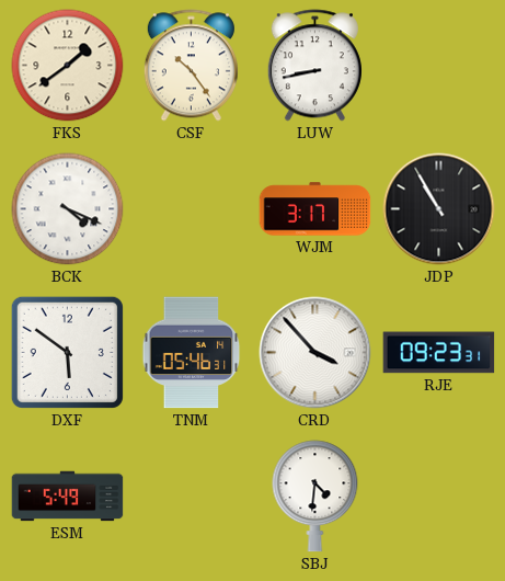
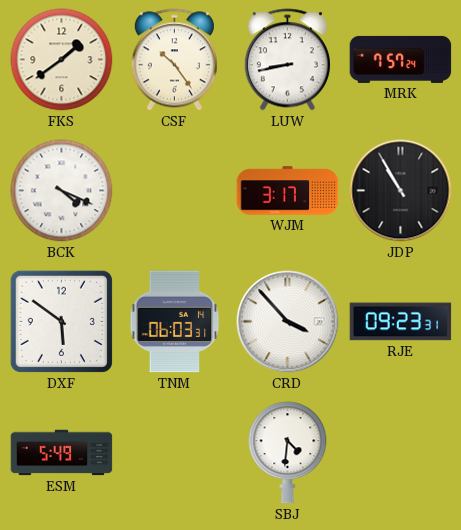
MRK: none -> 7:57 (401, 59)
TNM: 05:46 -> 06:03 (175, 322)
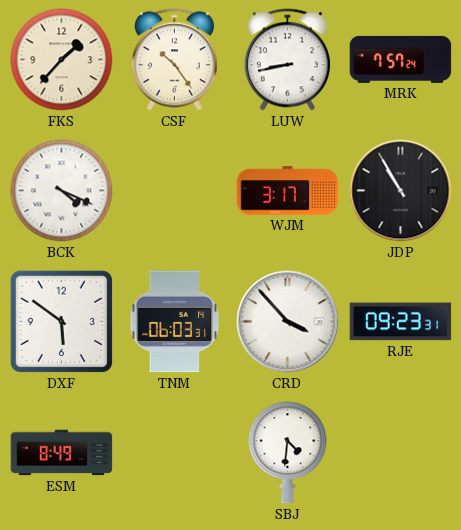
FKS: 1:39 -> 1:37 (62, 60)
ESM: 5:49 -> 8:49 (62, 453)
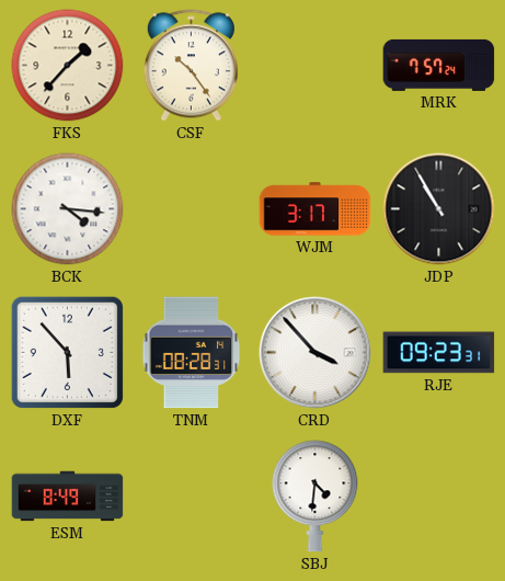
LUW: 8:43 -> none (287, 60)
BCK: 4:19 -> 4:16 (68, 209)
DXF: 5:51 -> 5:53 (67, 352)
TNM: 06:03 -> 08:28 (192, 353)
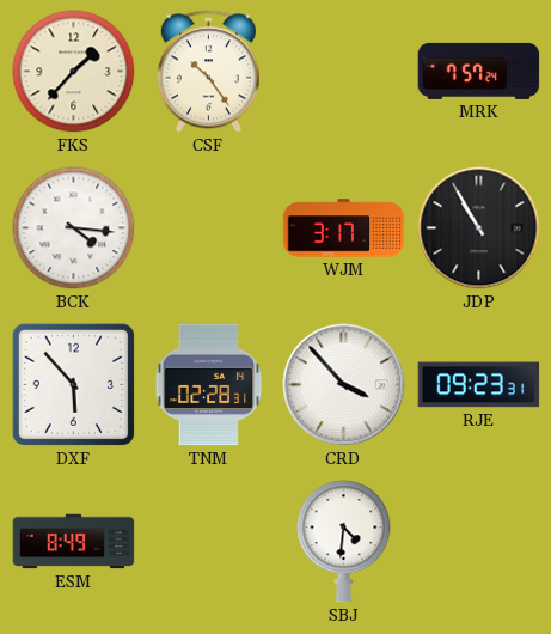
TNM: 08:28 -> 02:28 (209, 385)
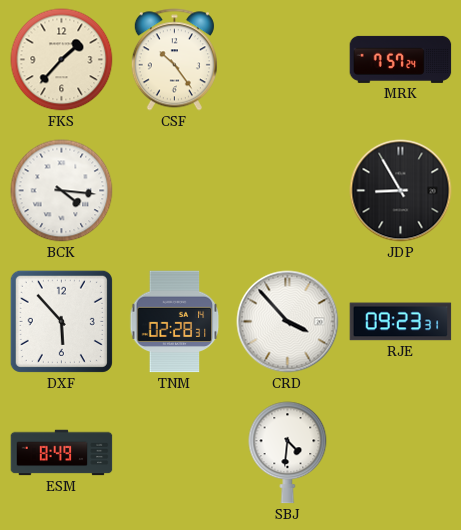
WJM: 3:17 -> none (344, 228)
JDP: 10:55 -> 8:55 (401, 191)
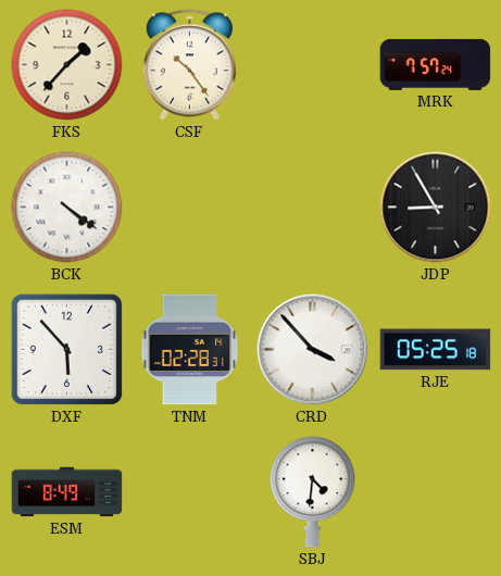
BCK: 4:16 -> 4:21 (67, 208)
RJE: 09:23 -> 05:25 (436, 350)
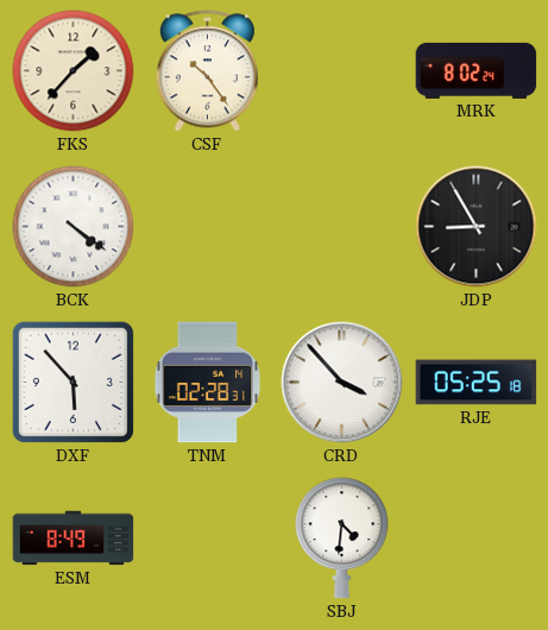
MRK: 7:57 -> 8:02 (477, 70)
